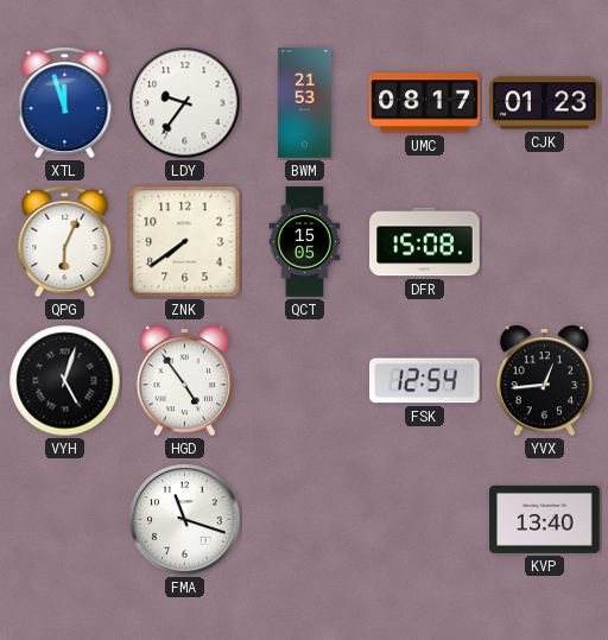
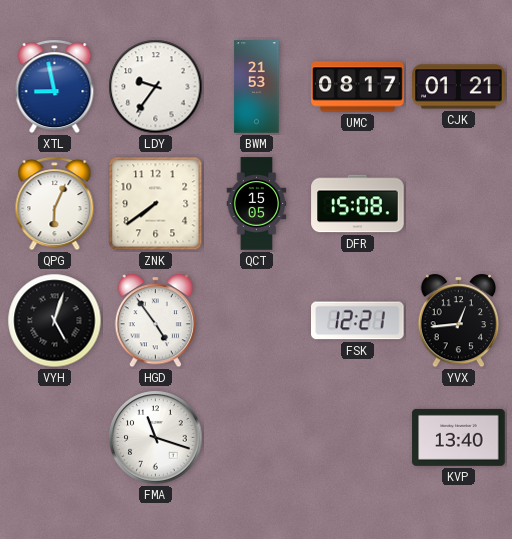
XTL: 11:57 -> 8:58 (55, 87)
CJK: 01:23 -> 01:21 (459, 87)
FSK: 12:54 -> 12:21 (358, 321)
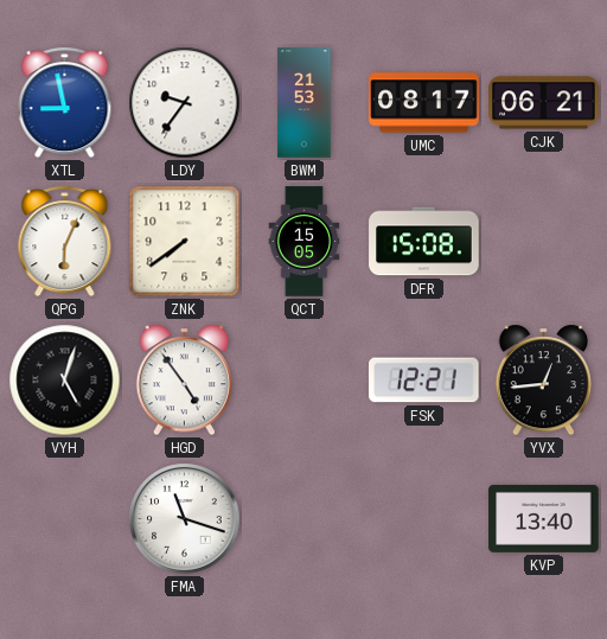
CJK: 01:21 -> 06:21 (544, 103)
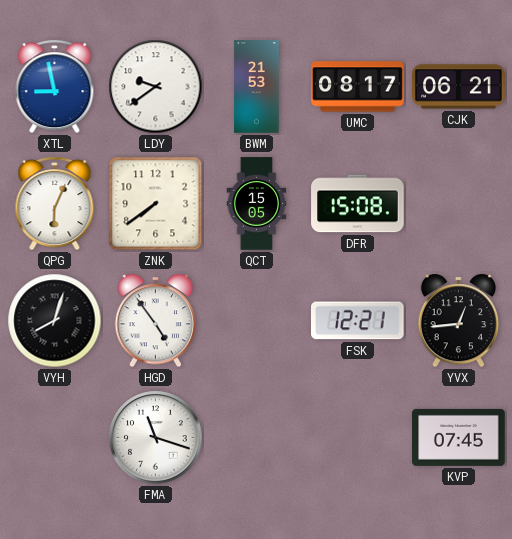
LDY: 9:36 -> 9:39 (156, 87)
VYH: 5:03 -> 8:03 (55, 321)
KVP: 13:40 -> 07:45 (459, 437)
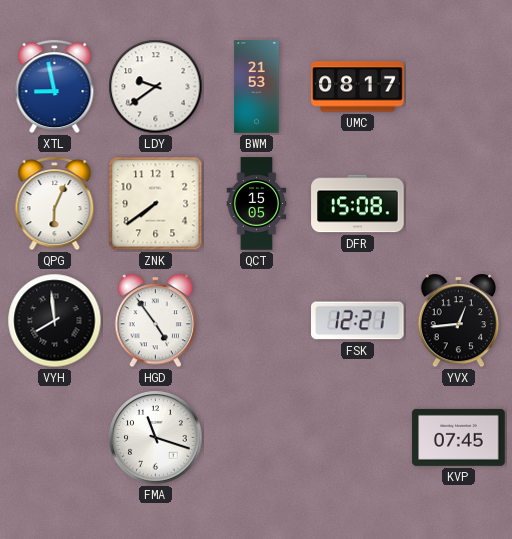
CJK: 06:21 -> none (459, 87)
VYH: 8:03 -> 7:59 (55, 321)
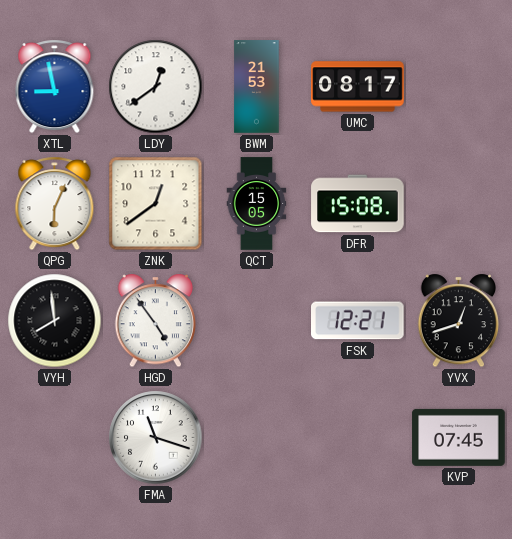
LDY: 9:39 -> 12:39 (156, 87)
ZNK: 7:39 -> 12:39 (156, 204)
YVX: 12:44 -> 12:42 (458, 321)
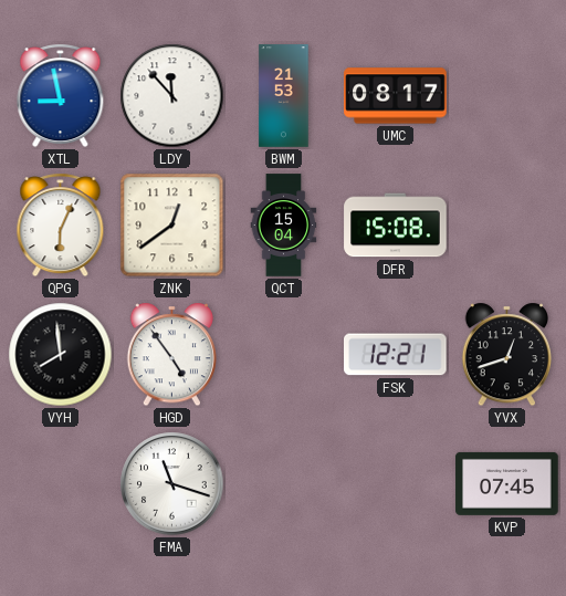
LDY: 12:39 -> 11:53 (172, 96)
QCT: 15:05 -> 15:04 (284, 226)
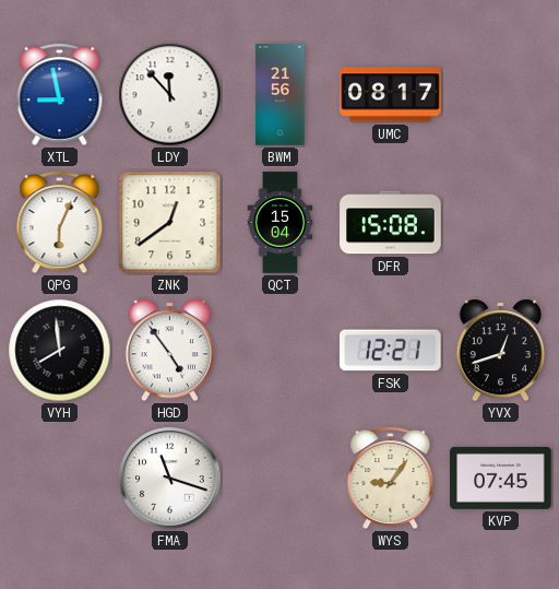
BWM: 21:53 -> 21:56 (281, 95)
WYS: none -> 9:06 (391, 479)
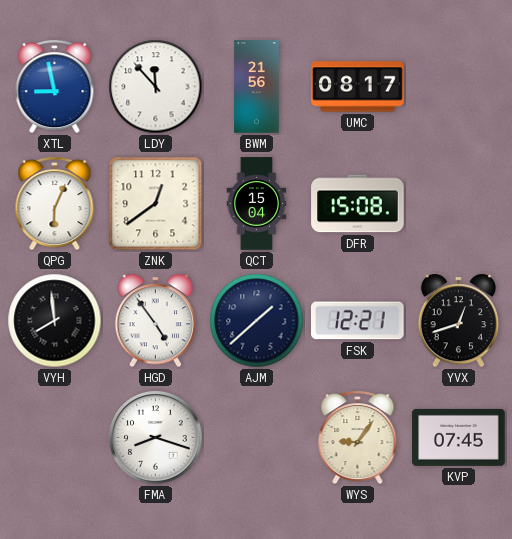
AJM: none -> 1:38 (257, 321)
FMA: 11:18 -> 8:18 (156, 438)
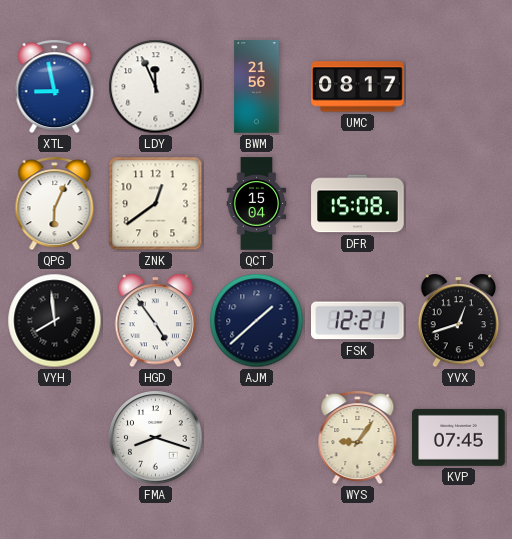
LDY: 11:53 -> 11:56 (156, 87)
